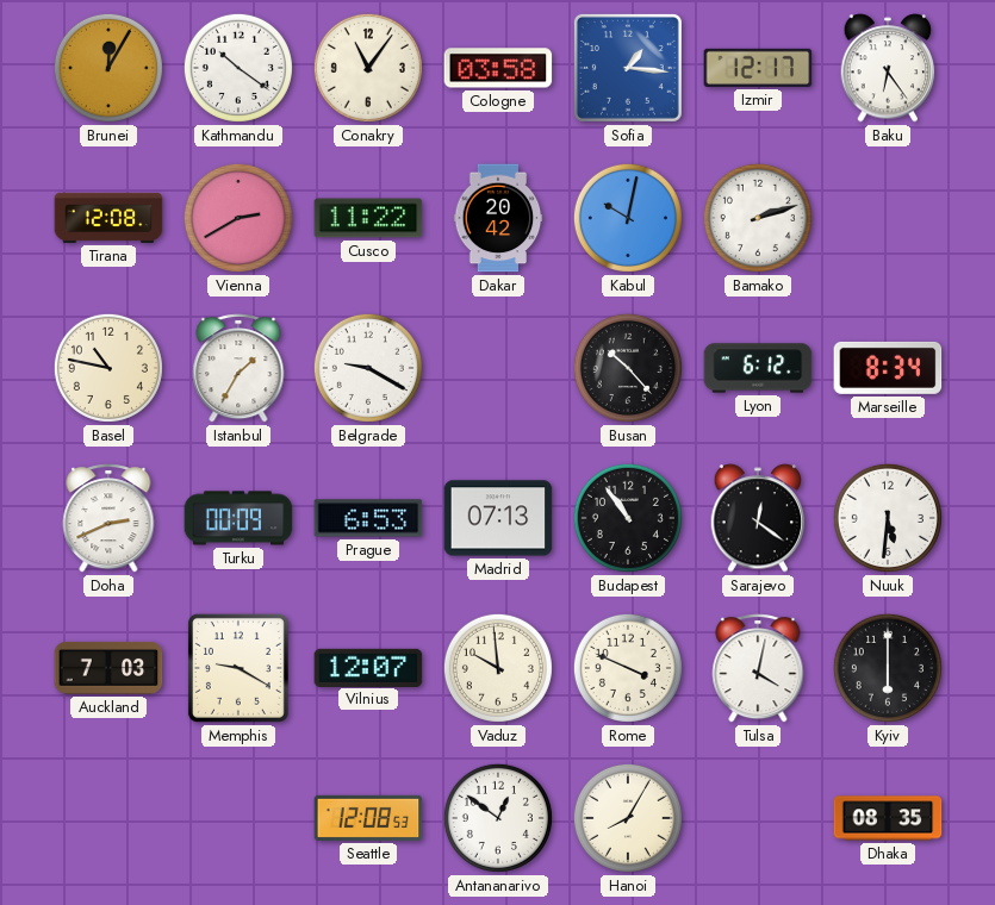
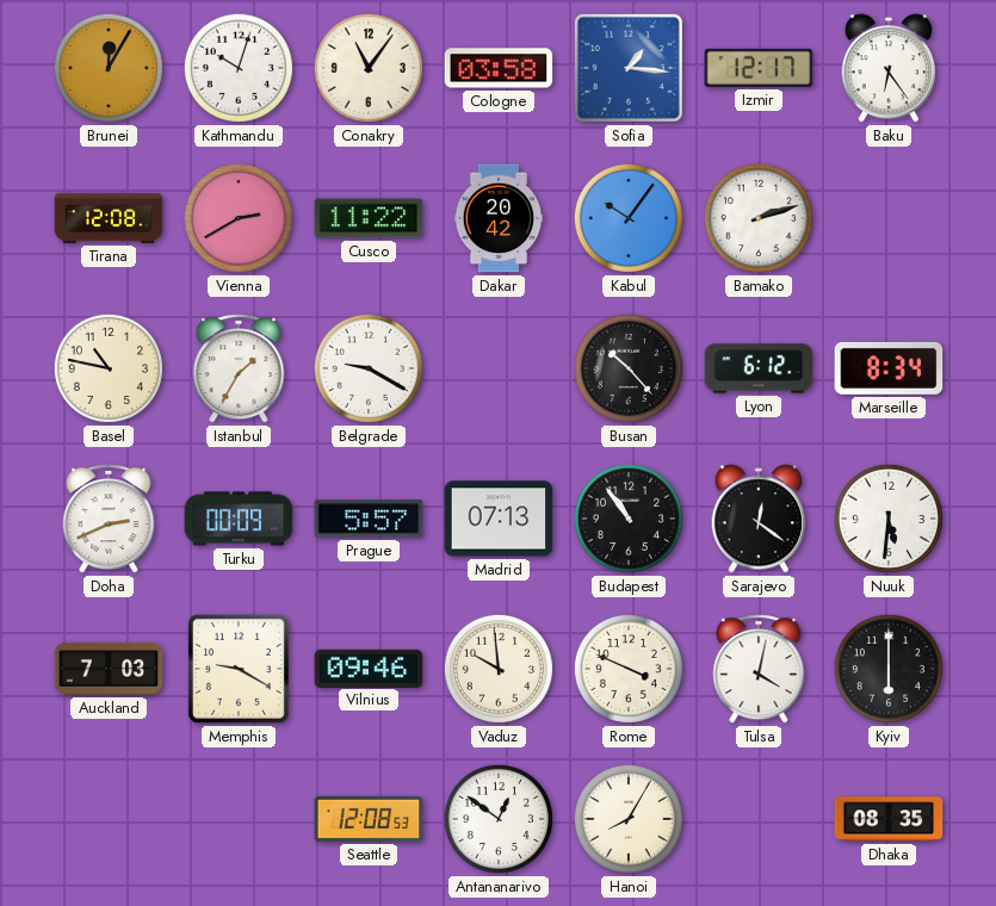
Kathmandu: 10:21 -> 10:03 (239, 68)
Kabul: 10:02 -> 10:06 (629, 218)
Prague: 6:53 -> 5:57 (369, 519)
Vilnius: 12:07 -> 09:46 (369, 668)
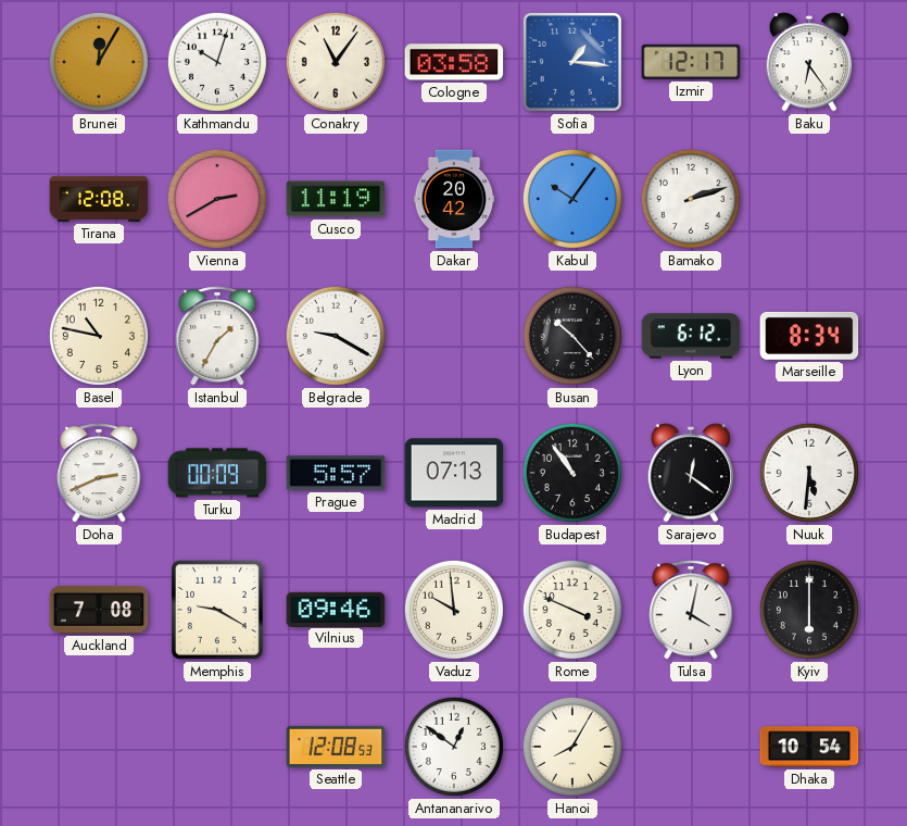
Cusco: 11:22 -> 11:19 (336, 199)
Auckland: 7:03 -> 7:08 (99, 610)
Dhaka: 08:35 -> 10:54 (809, 747)
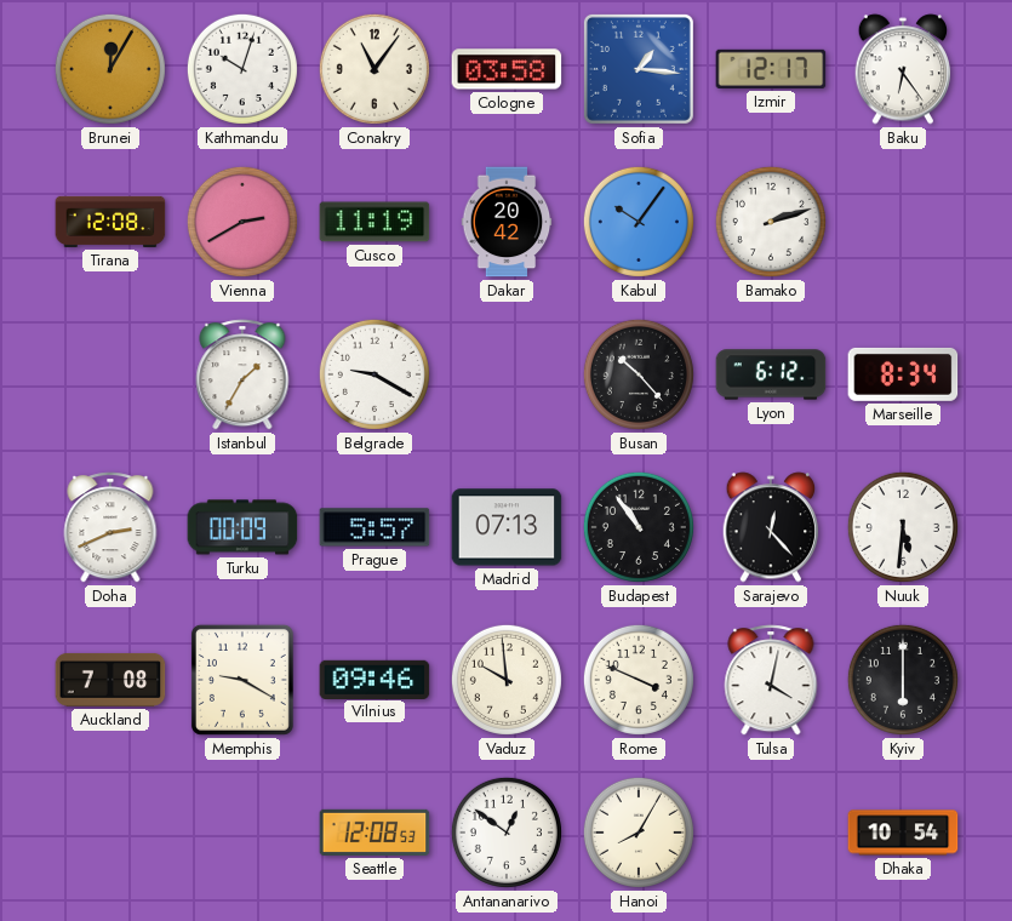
Basel: 10:47 -> none (99, 336)
Sarajevo: 12:21 -> 12:23 (771, 527)
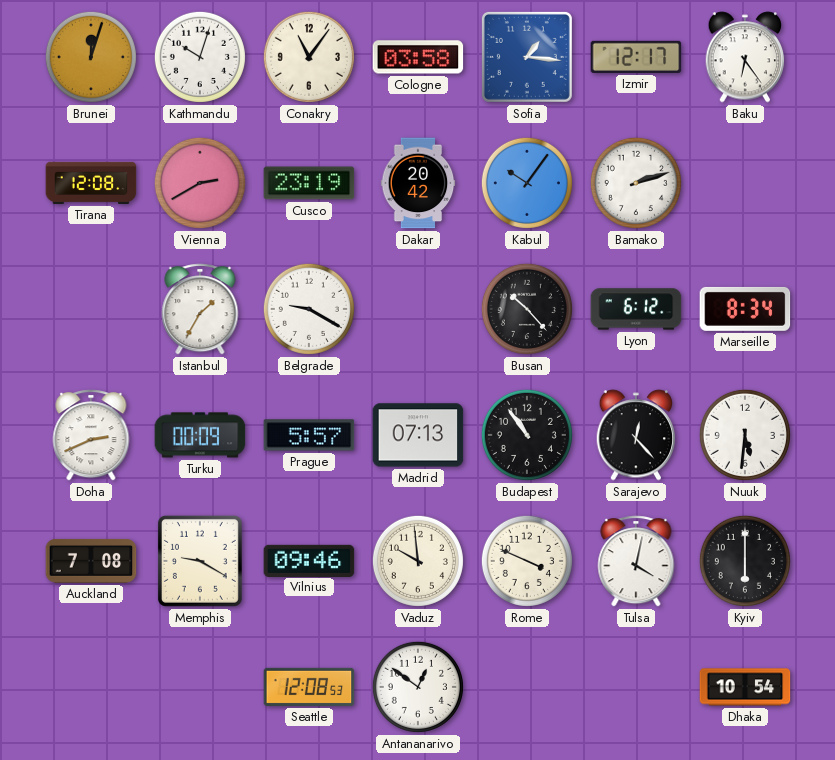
Brunei: 12:05 -> 12:03 (91, 57)
Cusco: 11:19 -> 23:19 (309, 183)
Hanoi: 8:05 -> none (639, 833)
